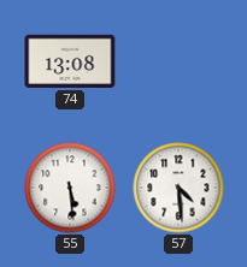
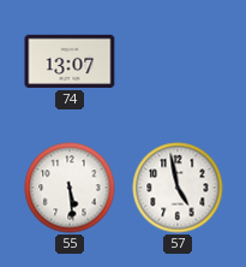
74: 13:08 -> 13:07 (70, 61)
57: 4:29 -> 4:58 (178, 188)
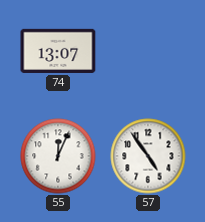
55: 5:29 -> 12:04 (58, 156)
57: 4:58 -> 4:54 (148, 156)
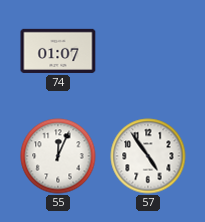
74: 13:07 -> 01:07 (58, 51)
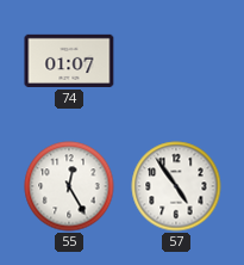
55: 12:04 -> 12:25 (69, 186)
